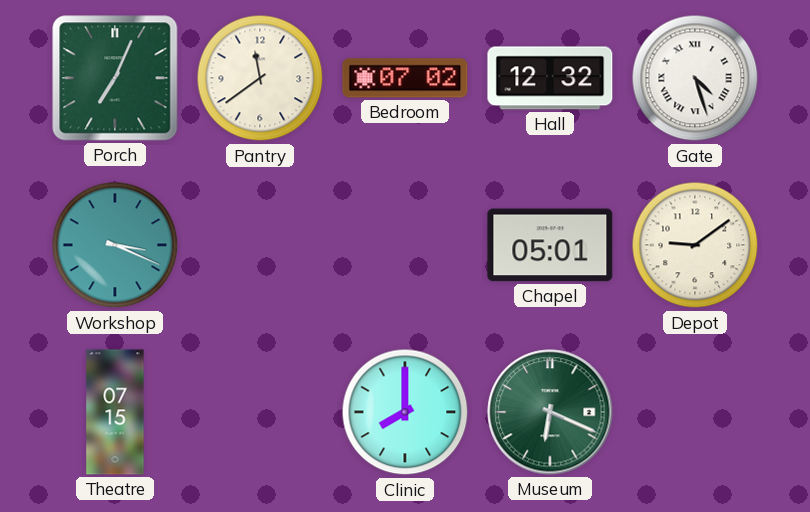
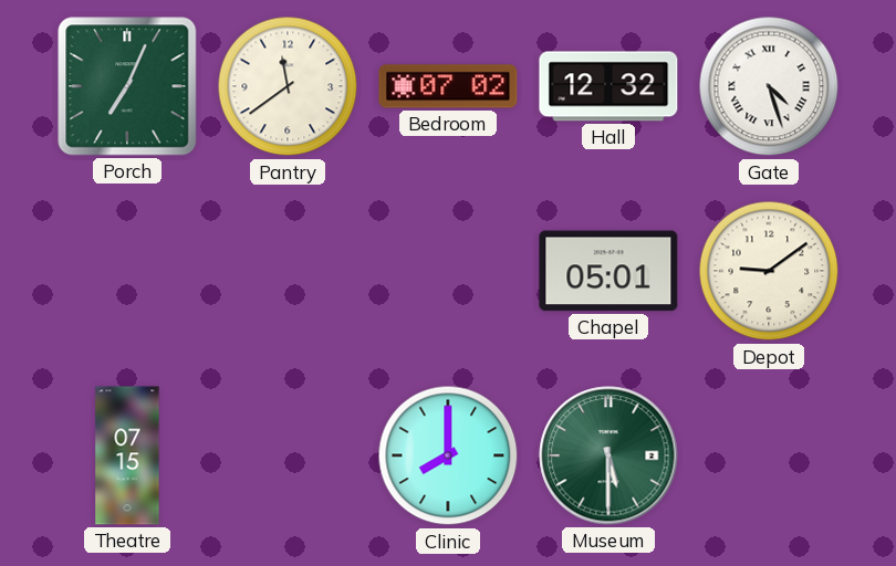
Workshop: 3:19 -> none (115, 245)
Museum: 6:19 -> 5:30 (608, 455)
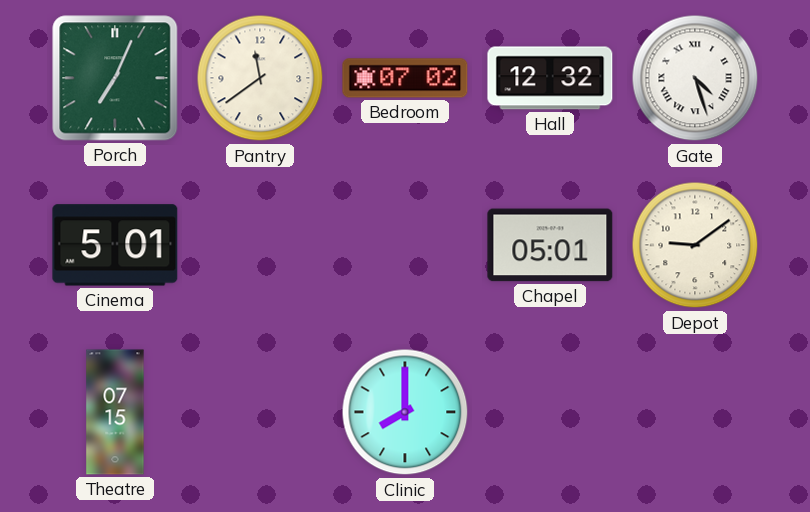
Cinema: none -> 5:01 (115, 245)
Museum: 5:30 -> none (608, 455)
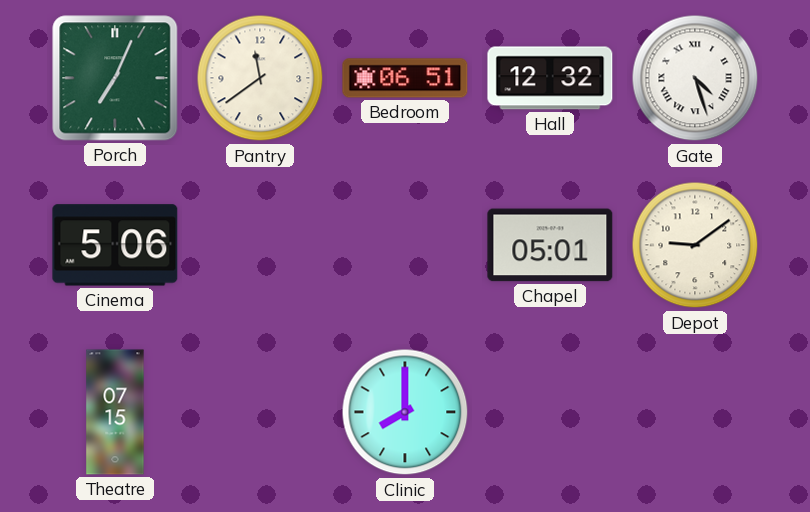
Bedroom: 07:02 -> 06:51 (405, 78)
Cinema: 5:01 -> 5:06 (115, 245)
